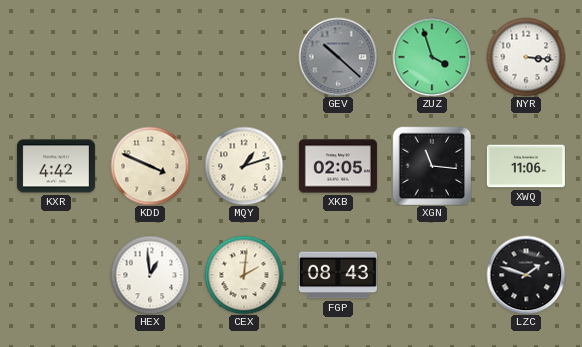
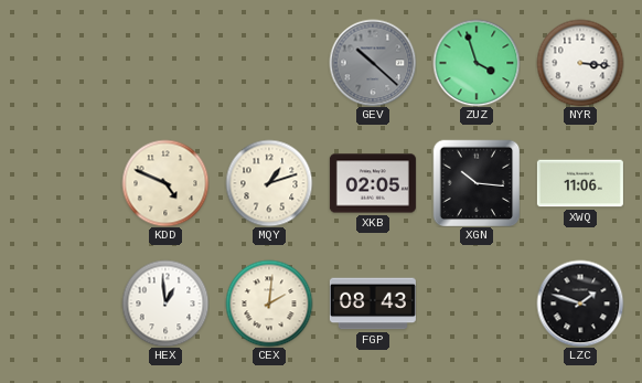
KXR: 4:42 -> none (56, 166)
KDD: 3:49 -> 4:49 (165, 183)
XGN: 11:16 -> 10:16 (477, 183)
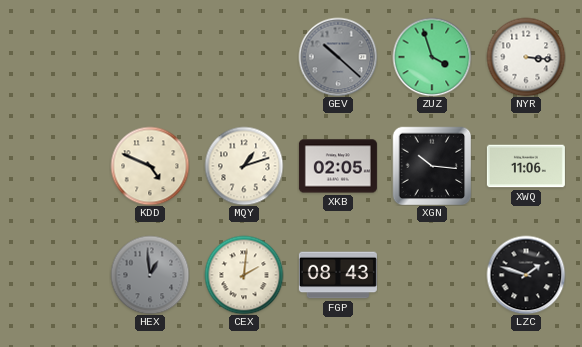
HEX dial: white -> grey (150, 275)
